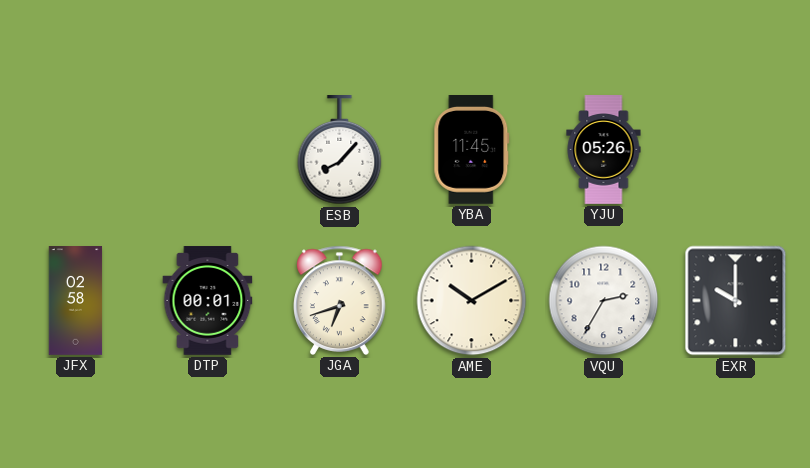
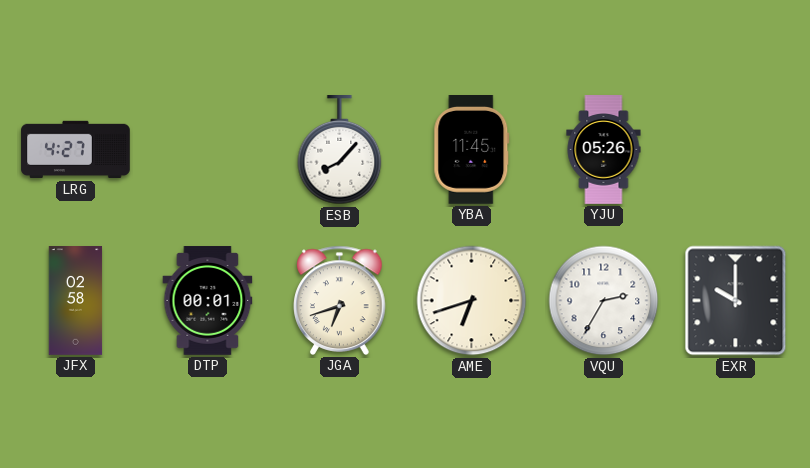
LRG: none -> 4:27 (76, 150)
AME: 10:10 -> 6:42 (472, 301)
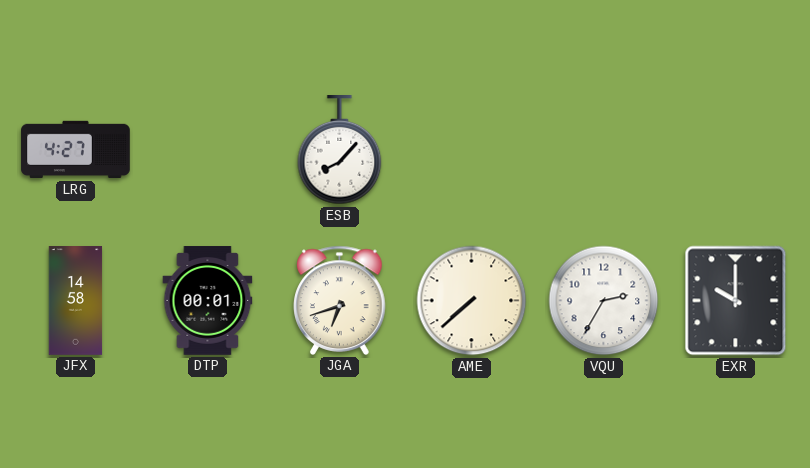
YBA: 11:45 -> none (472, 150)
YJU: 05:26 -> none (604, 150)
JFX: 02:58 -> 14:58 (76, 301)
AME: 6:42 -> 7:38 (472, 301)
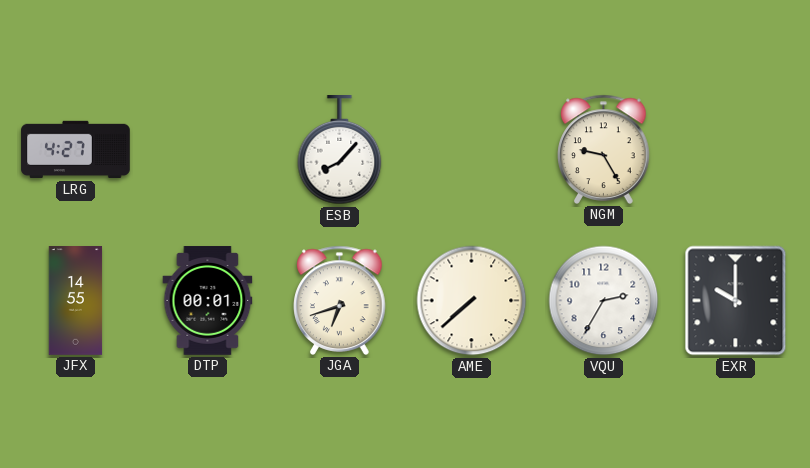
NGM: none -> 9:25 (604, 149)
JFX: 14:58 -> 14:55 (76, 301)
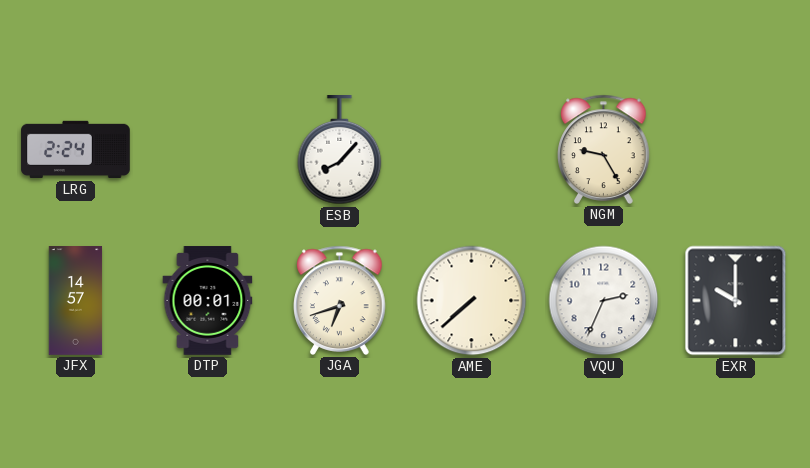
LRG: 4:27 -> 2:24 (76, 150)
JFX: 14:55 -> 14:57 (76, 301)
VQU: 2:35 -> 2:34 (604, 301)
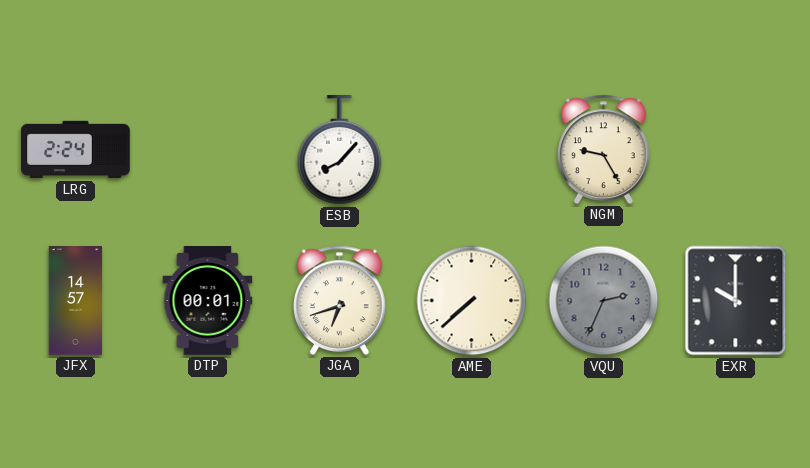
VQU dial: white -> grey (604, 301)
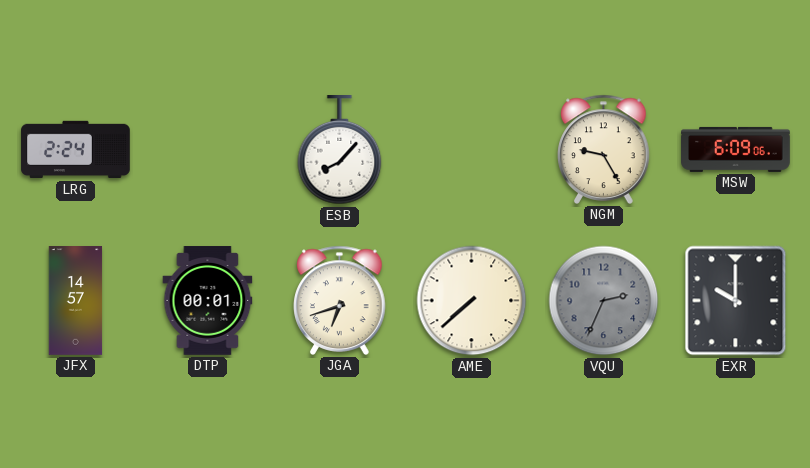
MSW: none -> 6:09 (736, 149)
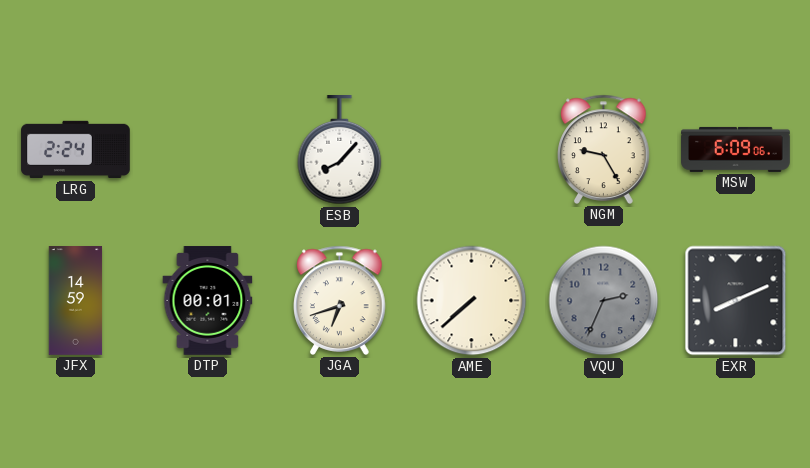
JFX: 14:57 -> 14:59 (76, 301)
EXR: 10:00 -> 8:11 (736, 301)
